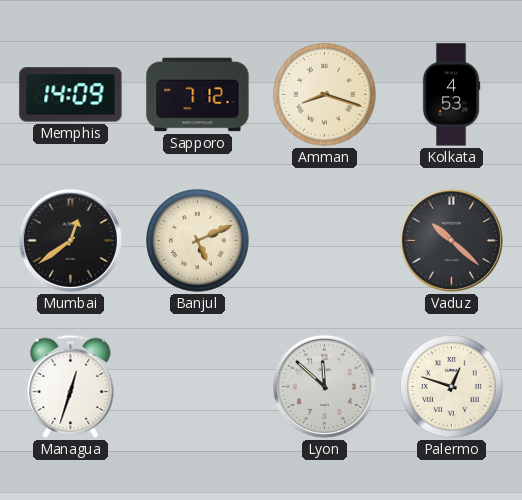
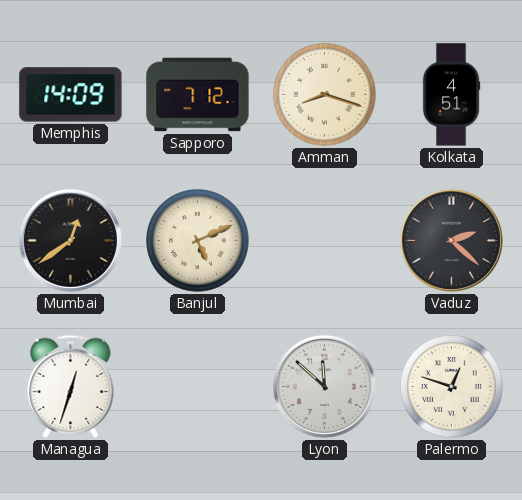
Kolkata: 4:53 -> 4:51 (451, 95)
Vaduz: 10:22 -> 2:22 (451, 240)
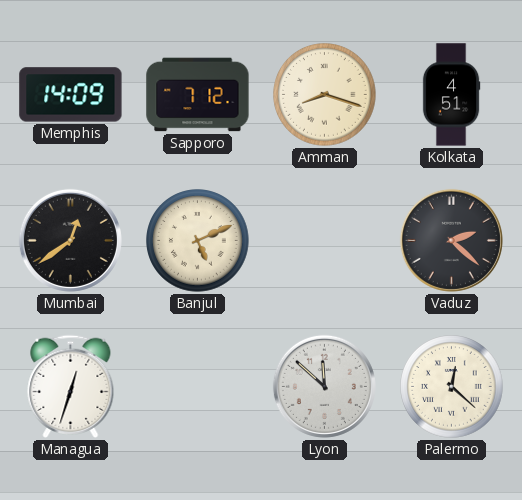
Palermo: 12:48 -> 12:22 (452, 387)
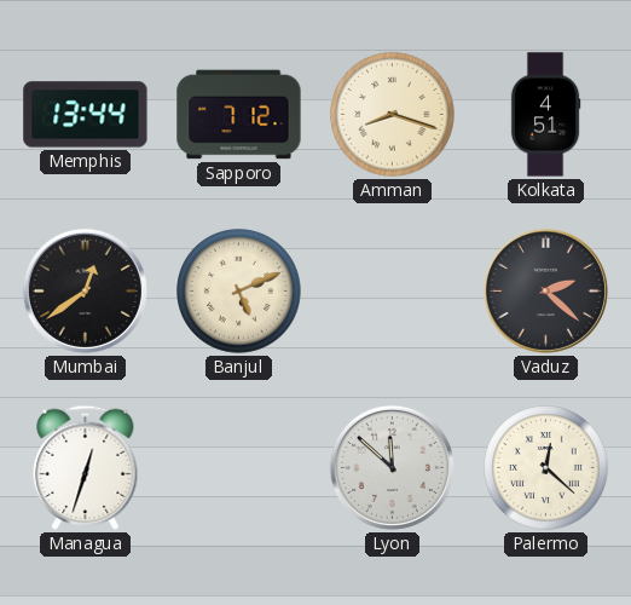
Memphis: 14:09 -> 13:44 (86, 115)
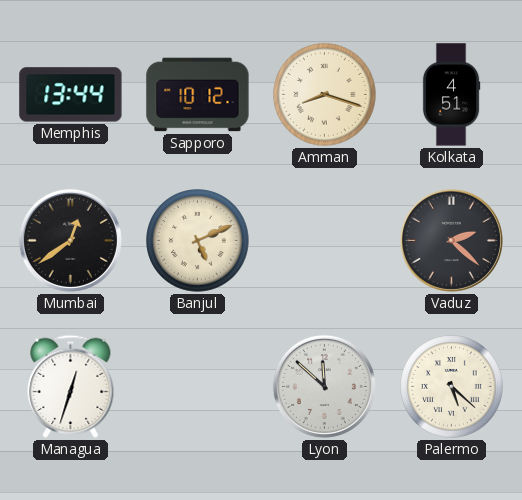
Sapporo: 7:12 -> 10:12 (198, 95)
Palermo: 12:22 -> 5:22 (452, 387)
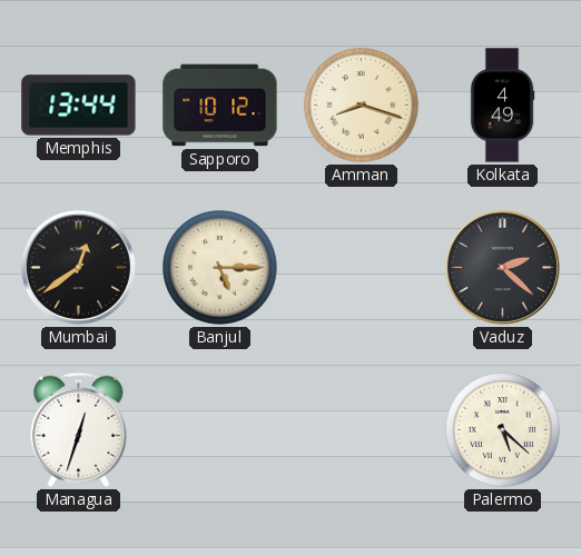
Kolkata: 4:51 -> 4:49 (502, 106)
Banjul: 5:11 -> 5:15 (220, 268)
Lyon: 11:52 -> none (324, 386)
